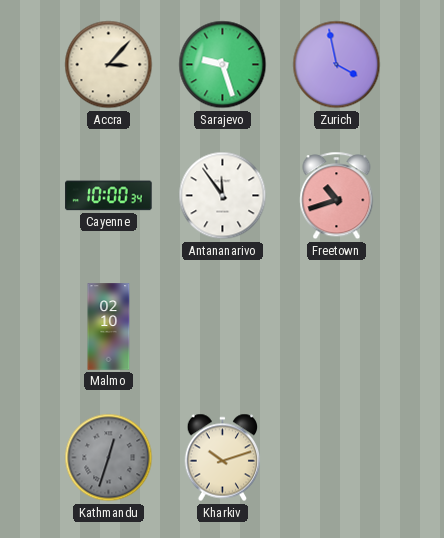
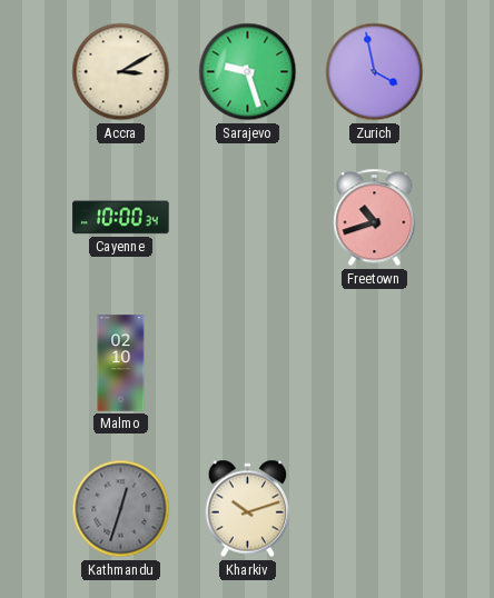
Accra: 3:07 -> 3:10 (121, 72)
Antananarivo: 11:54 -> none (223, 196)
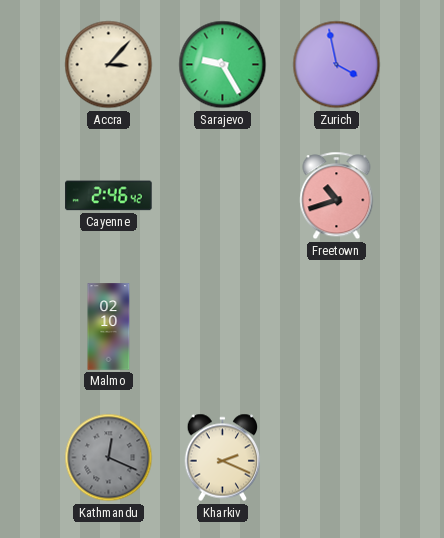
Accra: 3:10 -> 3:07 (109, 65)
Sarajevo: 9:27 -> 9:25 (223, 65)
Cayenne: 10:00 -> 2:46 (109, 196)
Kathmandu: 12:33 -> 12:19 (109, 458)
Kharkiv: 10:12 -> 2:19 (223, 458)
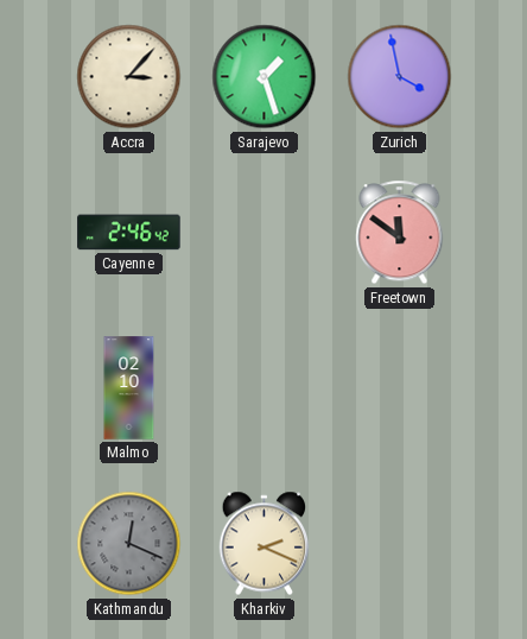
Sarajevo: 9:25 -> 1:27 (265, 77)
Freetown: 10:42 -> 11:51 (400, 233)
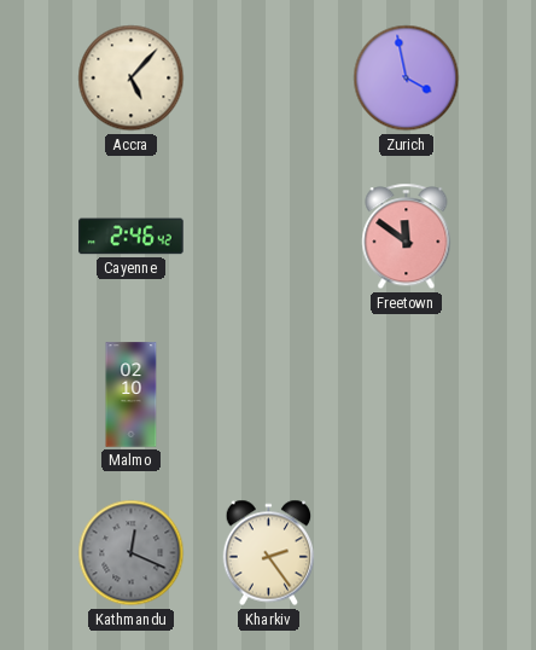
Accra: 3:07 -> 5:07 (132, 79)
Sarajevo: 1:27 -> none (265, 77)
Kharkiv: 2:19 -> 2:24 (269, 553)
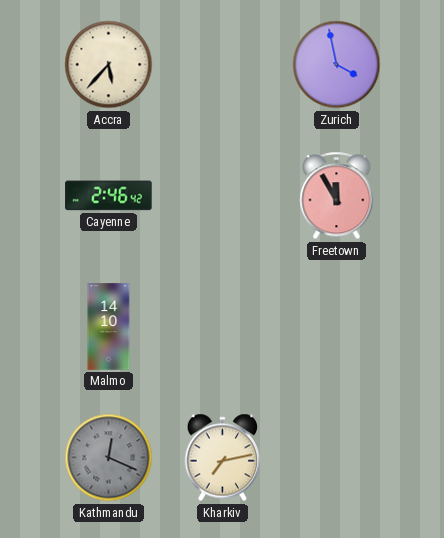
Accra: 5:07 -> 5:37 (109, 65)
Freetown: 11:51 -> 11:55 (337, 196)
Malmo: 02:10 -> 14:10 (109, 327)
Kharkiv: 2:24 -> 7:13 (223, 458)
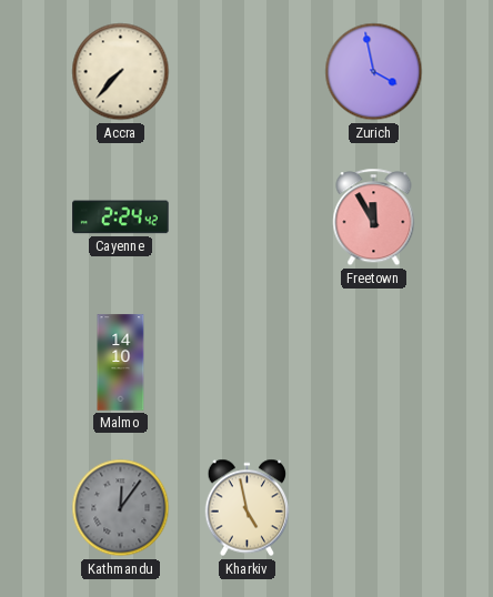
Accra: 5:37 -> 7:37 (121, 72)
Cayenne: 2:46 -> 2:24 (121, 217)
Kathmandu: 12:19 -> 12:06 (121, 508)
Kharkiv: 7:13 -> 4:58 (248, 508)
